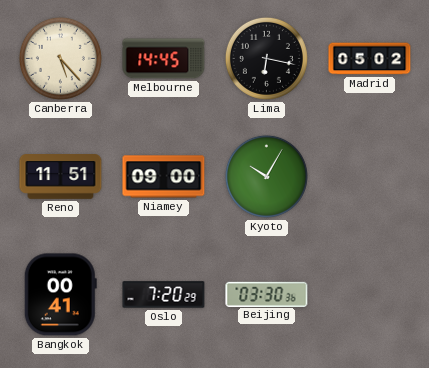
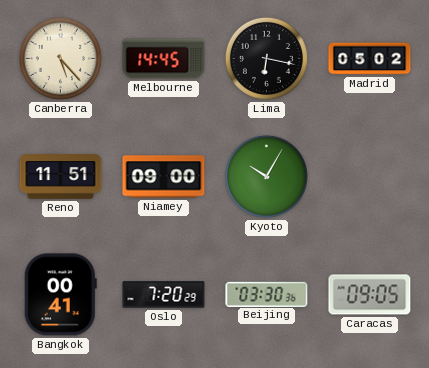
Caracas: none -> 09:05 (370, 295)
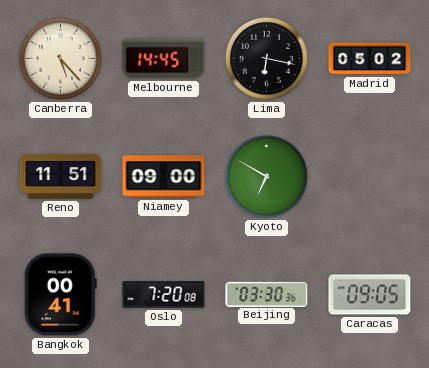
Kyoto: 10:05 -> 6:50 (266, 176)
Oslo: 7:20:29 -> 7:20:08 (164, 295)
